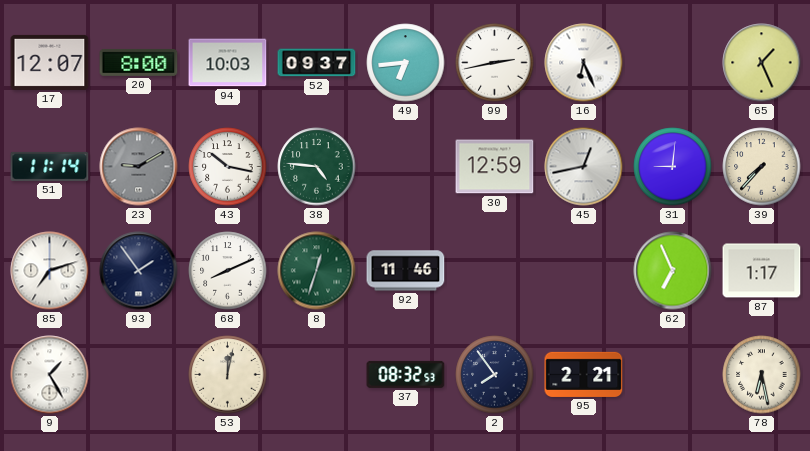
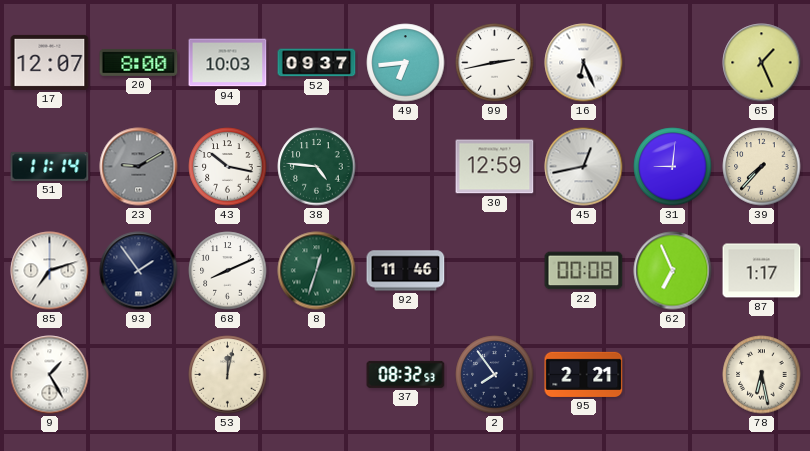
22: none -> 00:08 (584, 271)
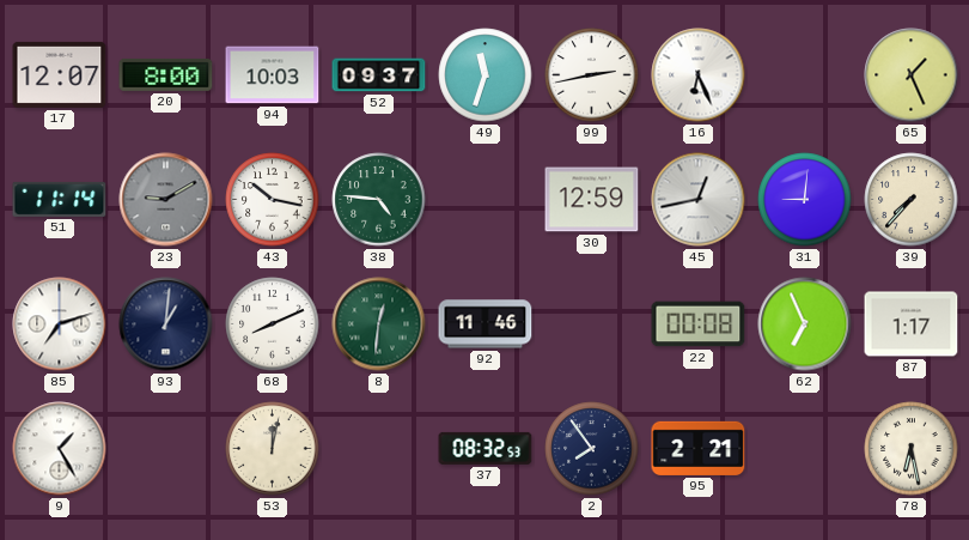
49: 6:44 -> 11:33 (486, 75)
93: 1:54 -> 1:01 (166, 324)
8: 12:33 -> 12:31 (379, 324)
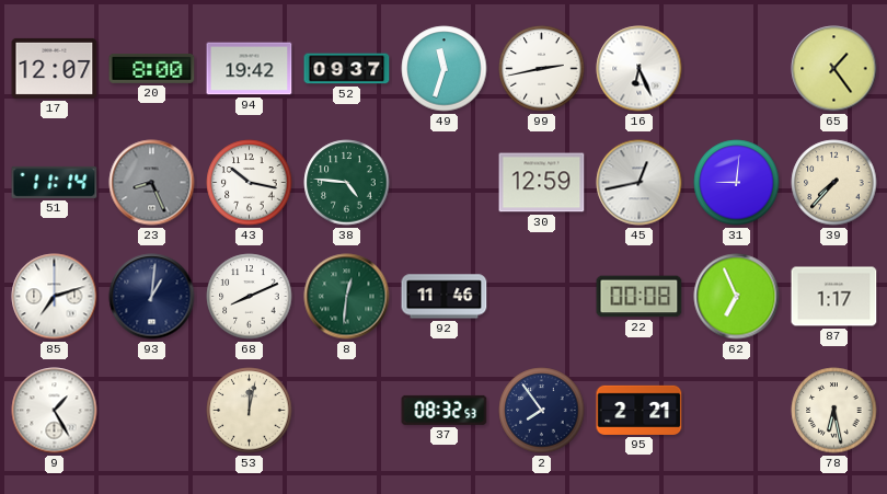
94: 10:03 -> 19:42 (250, 69)
65: 1:26 -> 1:24 (834, 69)
23: 9:10 -> 8:26 (152, 183)
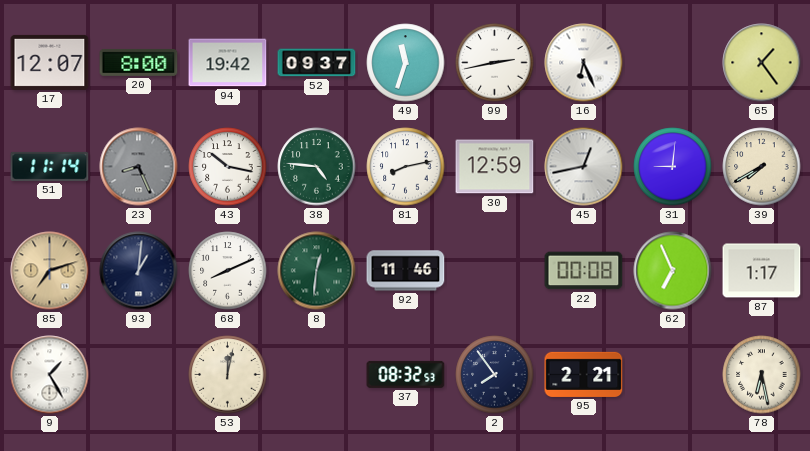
81: none -> 8:13 (406, 167)
39: 7:37 -> 7:40 (762, 167)
85 dial: white -> champagne (50, 271)
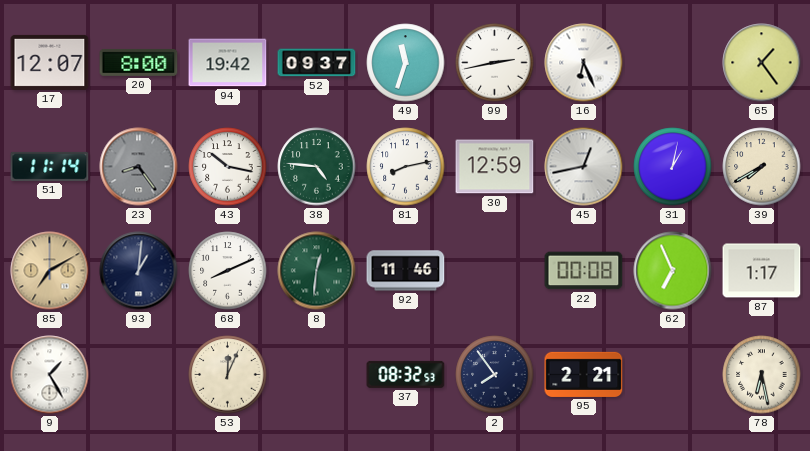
23: 8:26 -> 8:24 (139, 167)
31: 9:01 -> 1:02 (673, 167)
85: 7:12 -> 7:10 (50, 271)
53: 12:02 -> 12:04 (228, 375)
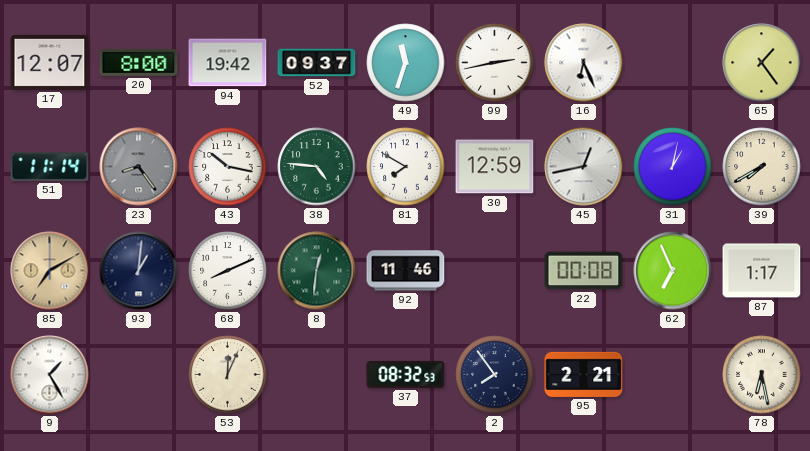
81: 8:13 -> 7:50 (406, 167)
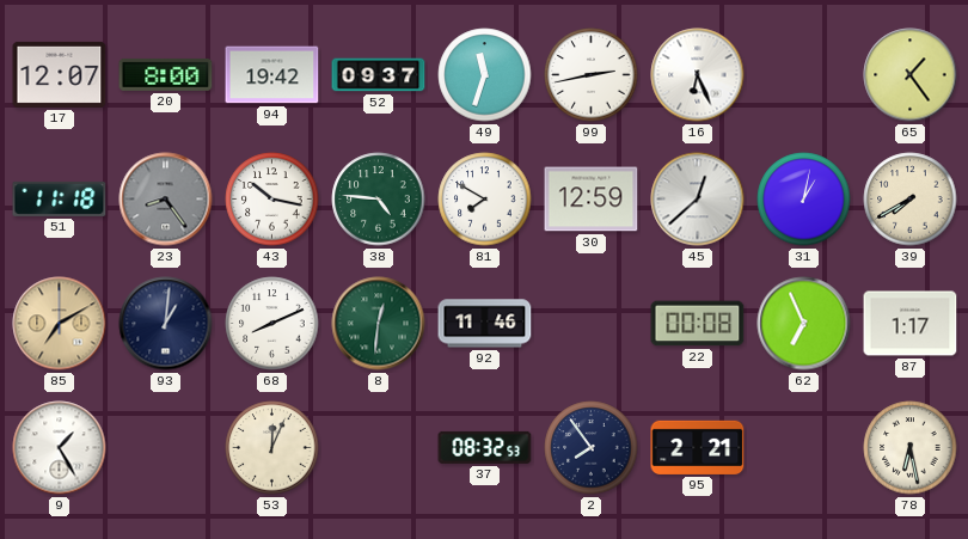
51: 11:14 -> 11:18 (60, 198)
45: 12:43 -> 12:38 (698, 200)
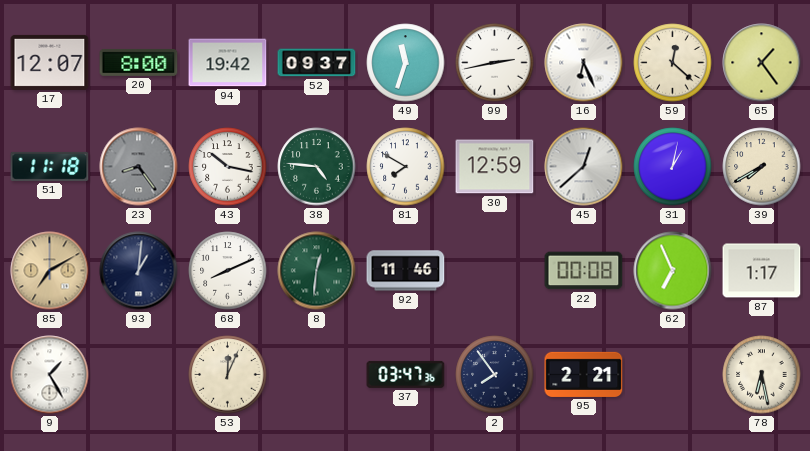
59: none -> 12:22 (673, 63)
37: 08:32 -> 03:47 (406, 374)
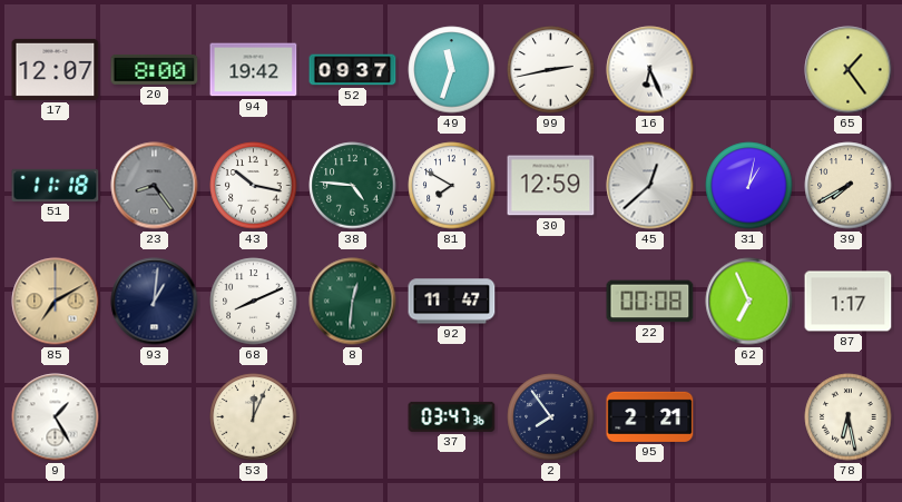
59: 12:22 -> none (673, 63)
92: 11:46 -> 11:47 (452, 302)
